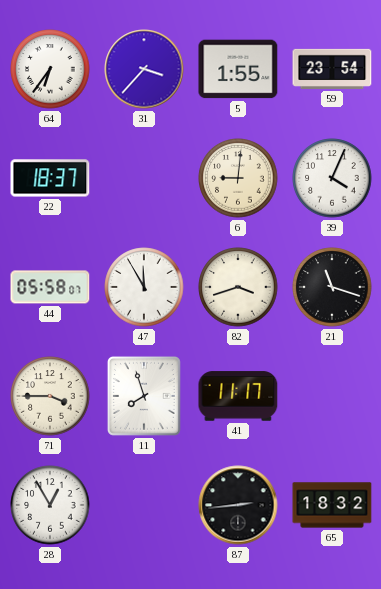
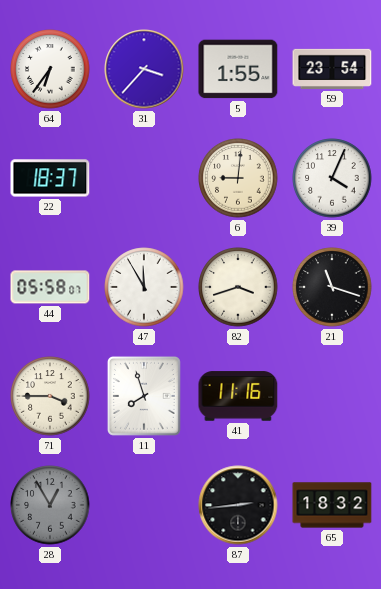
41: 11:17 -> 11:16 (238, 396)
28 dial: white -> grey (50, 505)
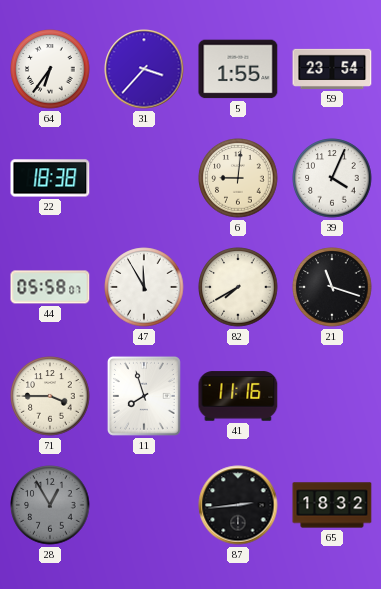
22: 18:37 -> 18:38 (50, 178)
82: 3:42 -> 7:40 (238, 287)
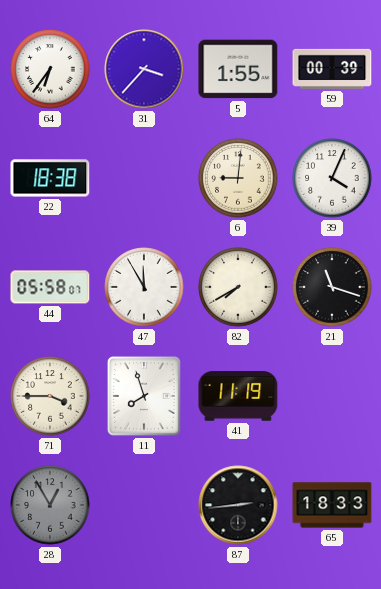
59: 23:54 -> 00:39 (332, 69)
41: 11:16 -> 11:19 (238, 396)
65: 18:32 -> 18:33 (332, 505)
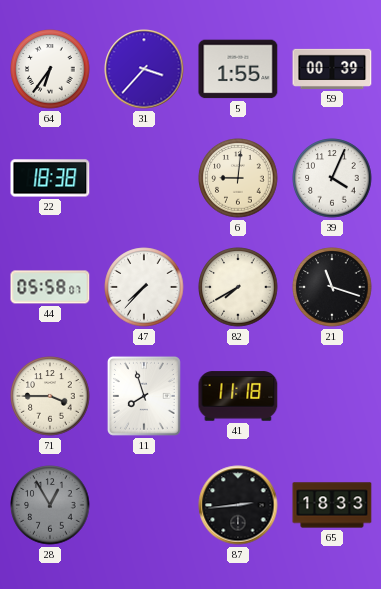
47: 11:55 -> 7:37 (144, 287)
41: 11:19 -> 11:18 (238, 396)
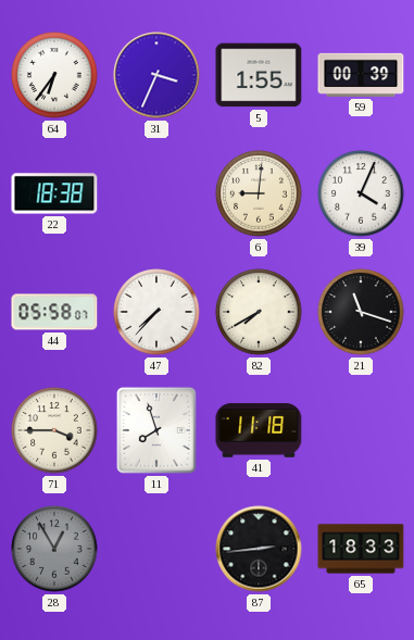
31: 3:37 -> 3:34 (156, 75)
